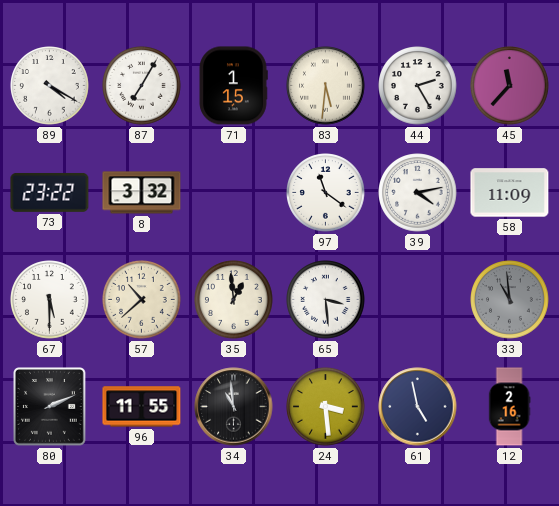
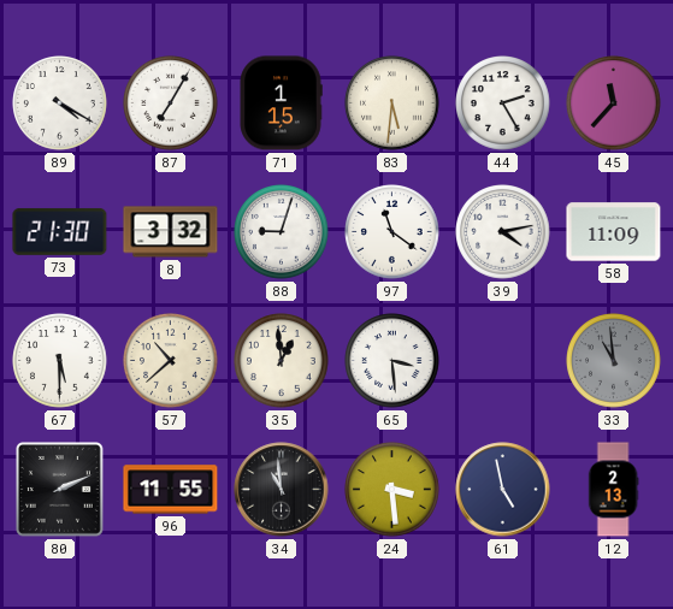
73: 23:22 -> 21:30 (60, 231)
88: none -> 9:03 (282, 232)
12: 2:16 -> 2:13 (613, 490)
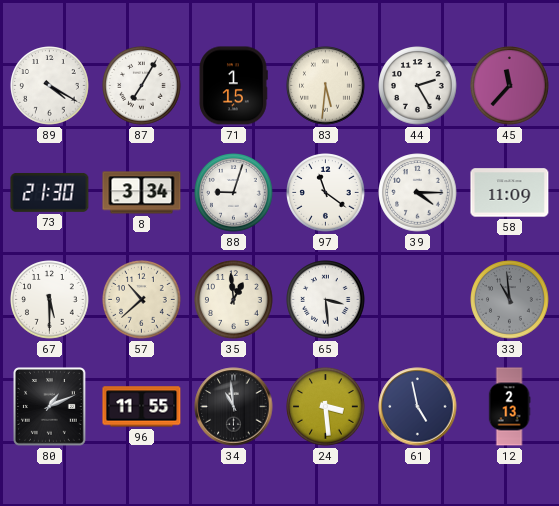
8: 3:32 -> 3:34 (142, 193)
39: 4:13 -> 4:15 (418, 193)
80: 2:11 -> 1:11 (50, 407)
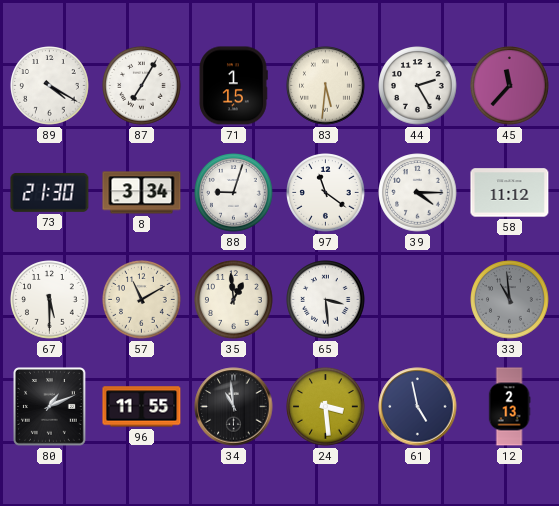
58: 11:09 -> 11:12 (510, 193)
57: 10:38 -> 11:10 (142, 300)
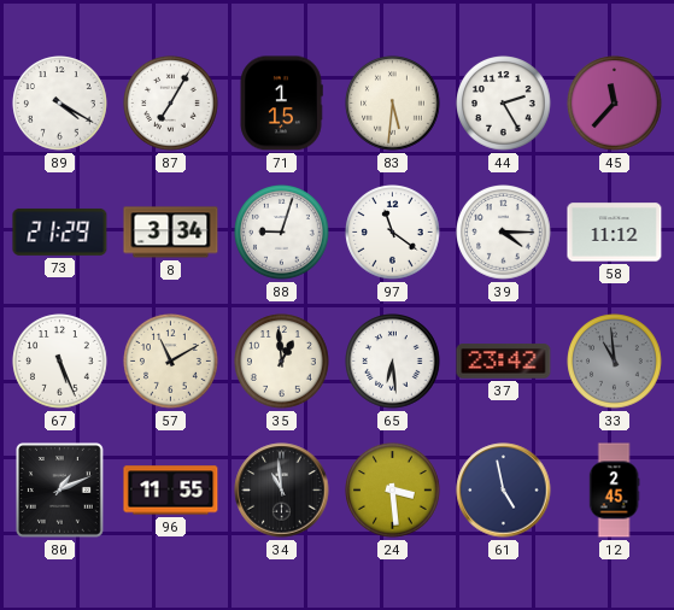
73: 21:30 -> 21:29 (60, 231)
67: 5:30 -> 5:26 (60, 362)
65: 3:29 -> 6:29 (393, 362)
37: none -> 23:42 (504, 362)
12: 2:13 -> 2:45 (614, 491)
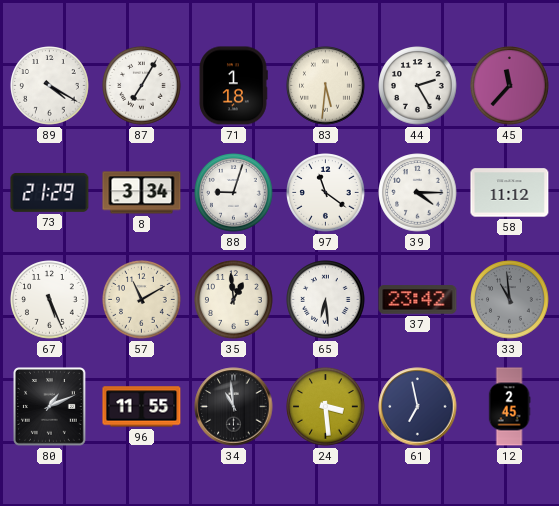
71: 1:15 -> 1:18 (233, 86)
61: 4:58 -> 6:58 (418, 407)
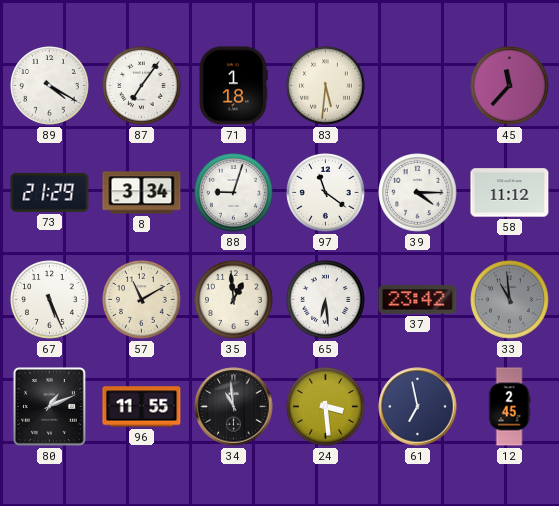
87: 7:05 -> 7:06 (142, 86)
44: 2:25 -> none (418, 86)
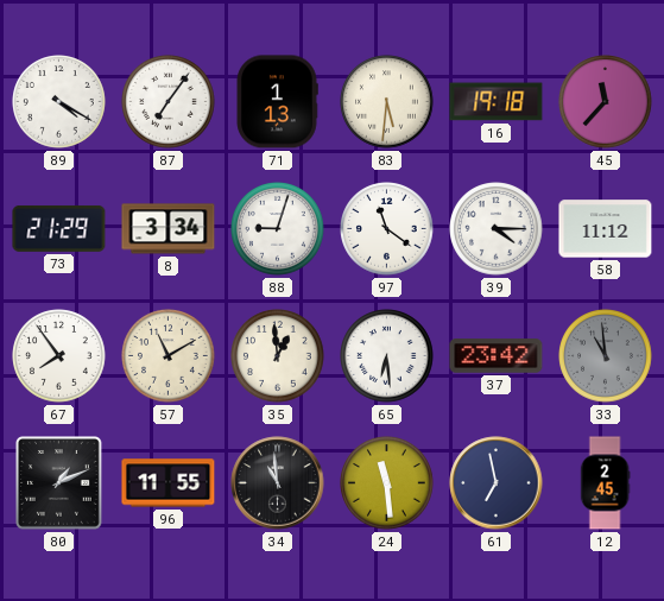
71: 1:18 -> 1:13 (277, 102)
16: none -> 19:18 (497, 102)
67: 5:26 -> 7:54 (59, 356)
24: 3:29 -> 11:29 (387, 483)
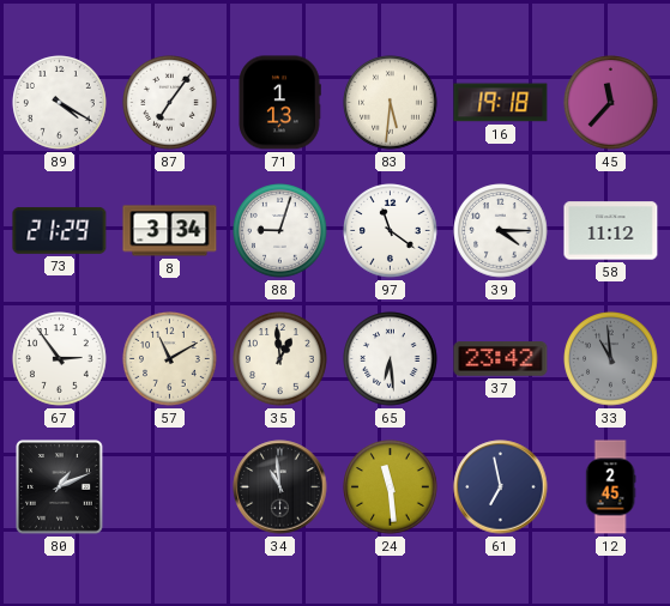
67: 7:54 -> 2:54 (60, 359)
96: 11:55 -> none (169, 483)
